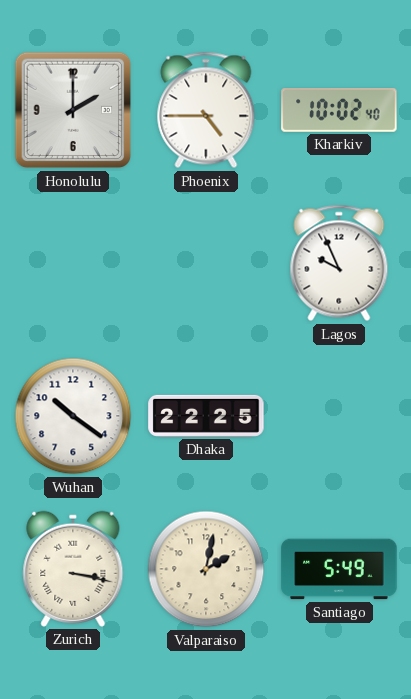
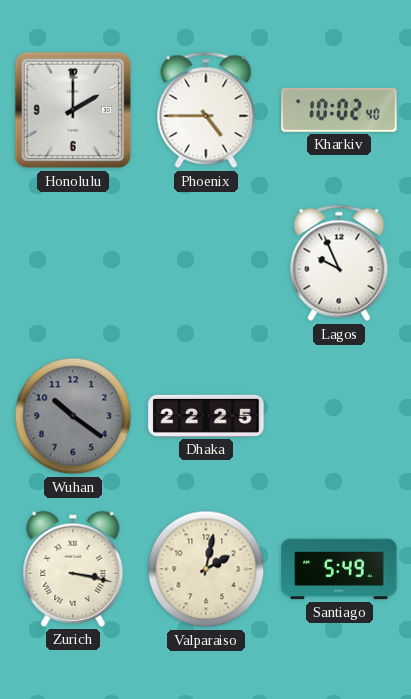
Wuhan dial: white -> grey (73, 416)
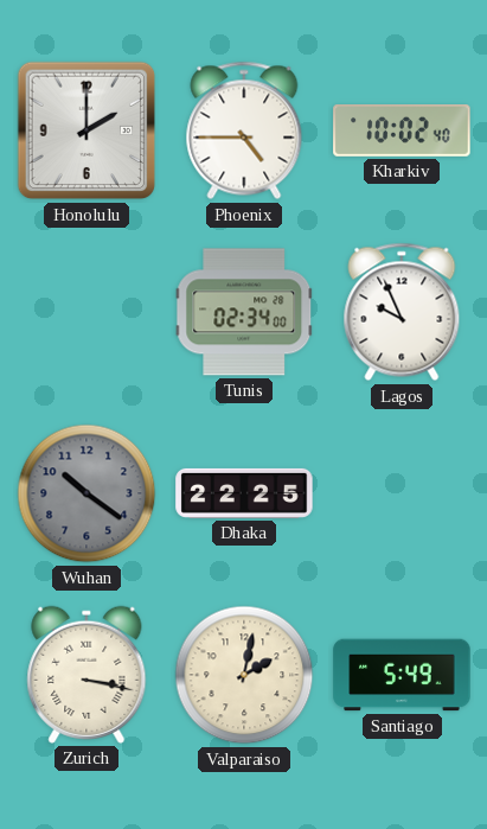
Tunis: none -> 02:34 (244, 312)
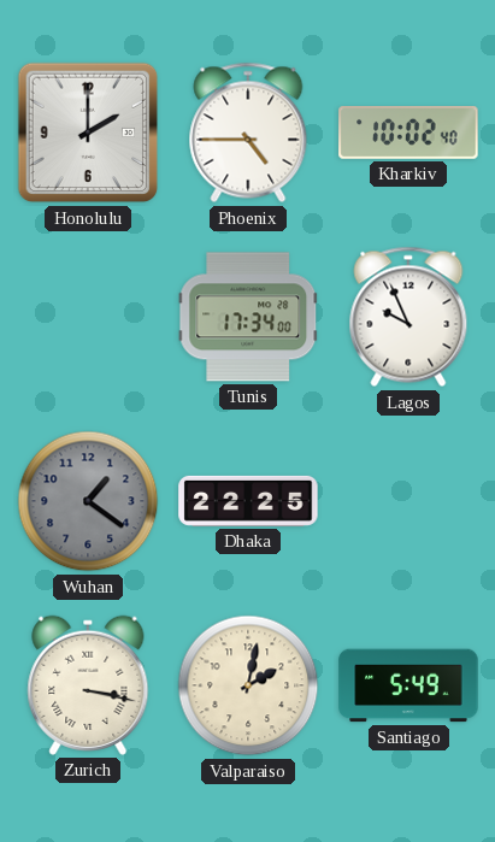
Tunis: 02:34 -> 17:34 (248, 317)
Wuhan: 10:21 -> 1:21 (88, 501)
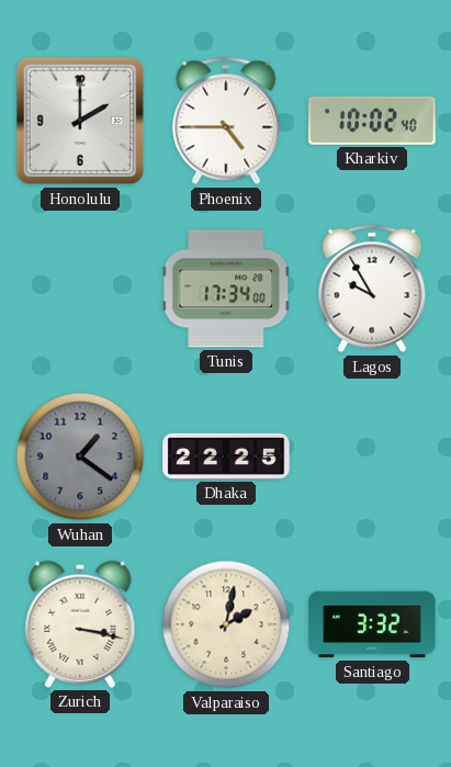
Lagos: 9:56 -> 9:55 (372, 289)
Santiago: 5:49 -> 3:32 (372, 624)
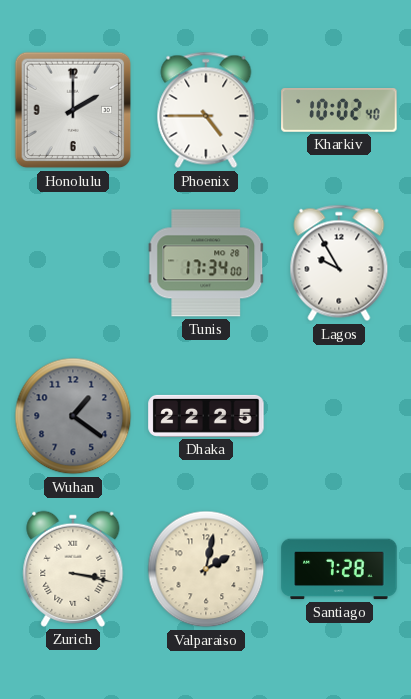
Santiago: 3:32 -> 7:28 (339, 569)
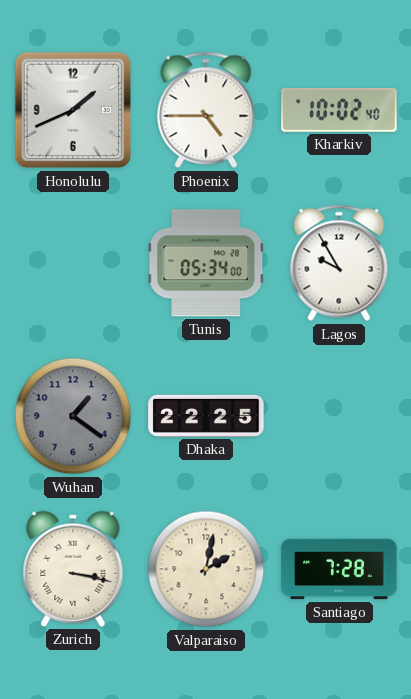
Honolulu: 2:00 -> 1:41 (73, 110)
Tunis: 17:34 -> 05:34 (206, 263)
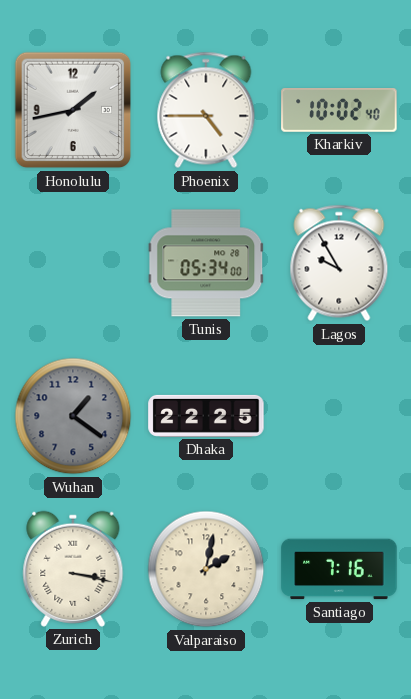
Honolulu: 1:41 -> 1:43 (73, 110)
Santiago: 7:28 -> 7:16 (339, 569)
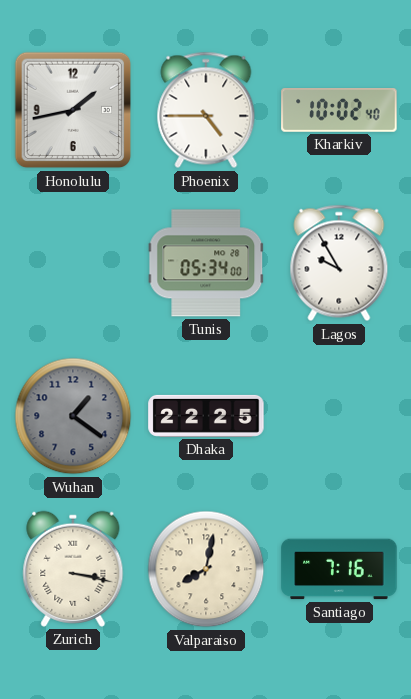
Valparaiso: 2:02 -> 8:02 (206, 569)
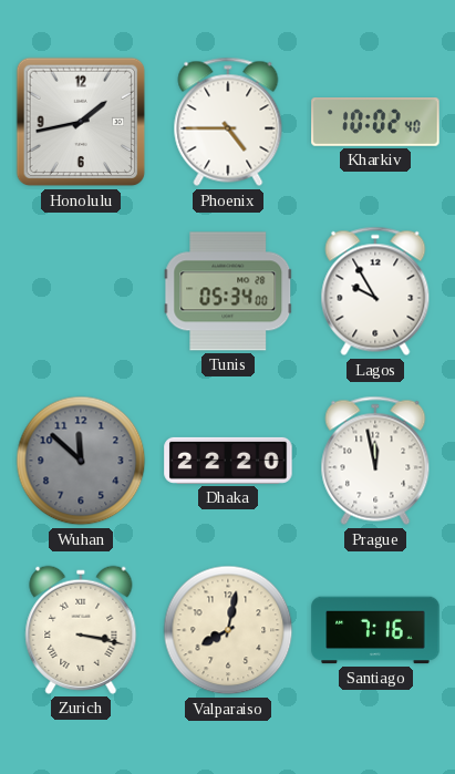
Wuhan: 1:21 -> 11:52 (81, 461)
Dhaka: 22:25 -> 22:20 (228, 461)
Prague: none -> 11:58 (375, 461)
